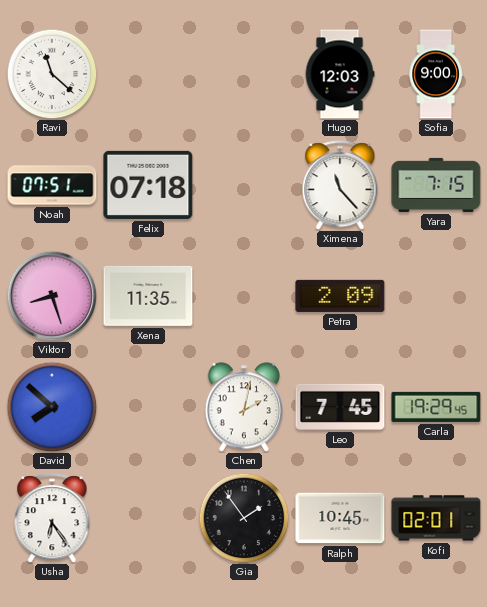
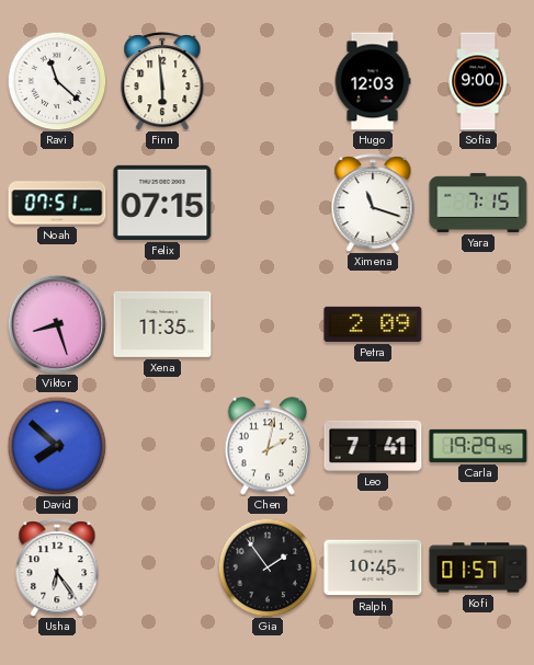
Finn: none -> 5:59 (162, 81)
Felix: 07:18 -> 07:15 (162, 203)
Ximena: 11:23 -> 11:18 (373, 203)
Leo: 7:45 -> 7:41 (373, 446)
Kofi: 02:01 -> 01:57 (478, 567)
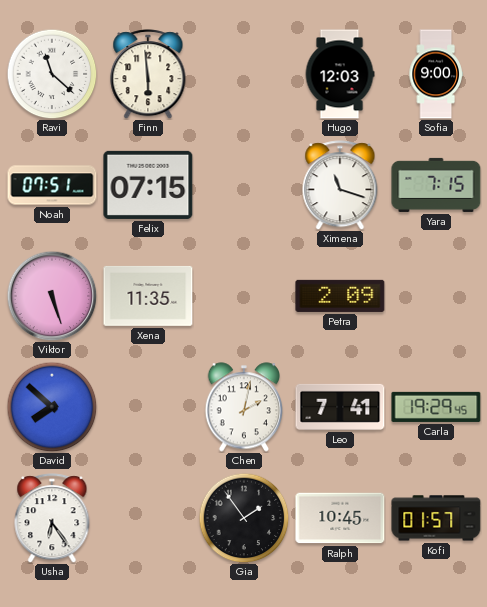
Viktor: 8:27 -> 5:27 (52, 296)
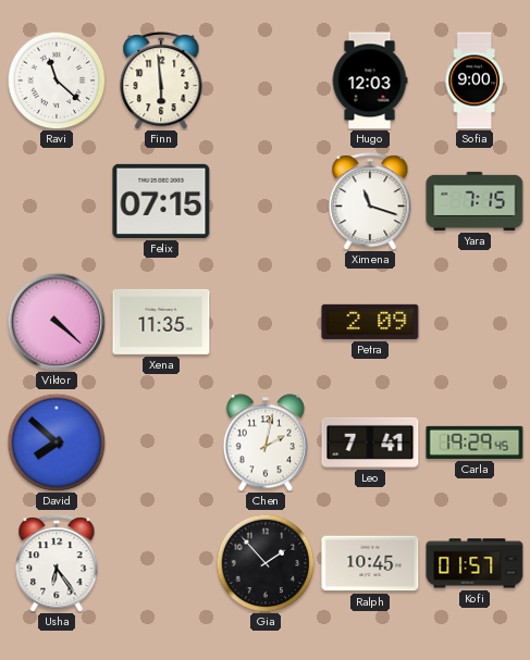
Noah: 07:51 -> none (52, 185)
Viktor: 5:27 -> 4:22 (57, 322)
Gia: 1:54 -> 1:53 (266, 563)
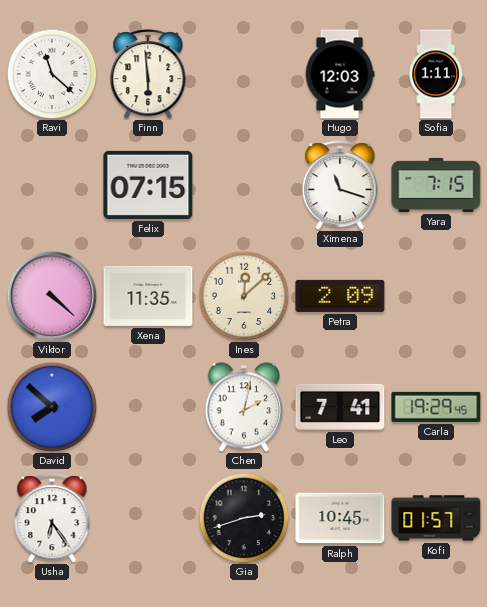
Sofia: 9:00 -> 1:11 (436, 74)
Ines: none -> 12:08 (244, 296)
Gia: 1:53 -> 2:42 (244, 518)
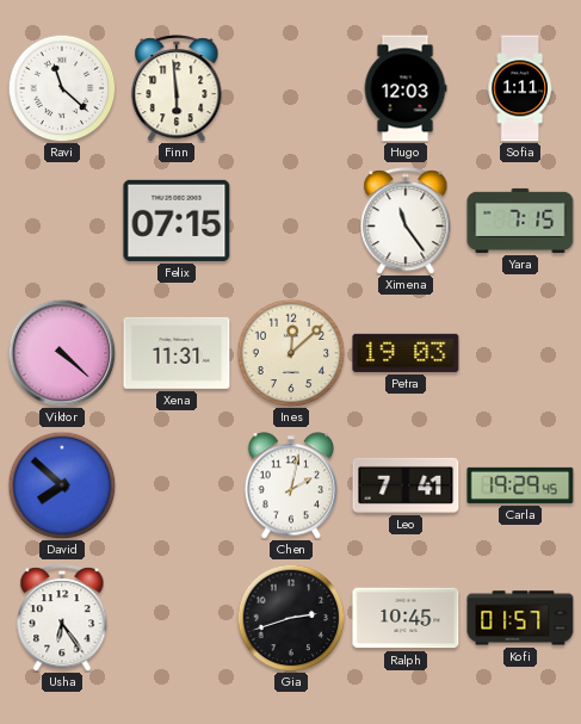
Ximena: 11:18 -> 11:24 (406, 221)
Xena: 11:35 -> 11:31 (177, 353)
Petra: 2:09 -> 19:03 (406, 353)
